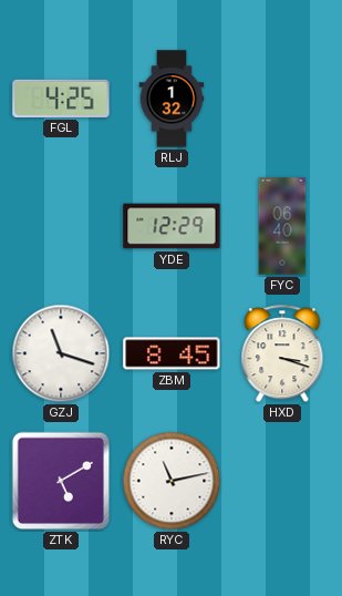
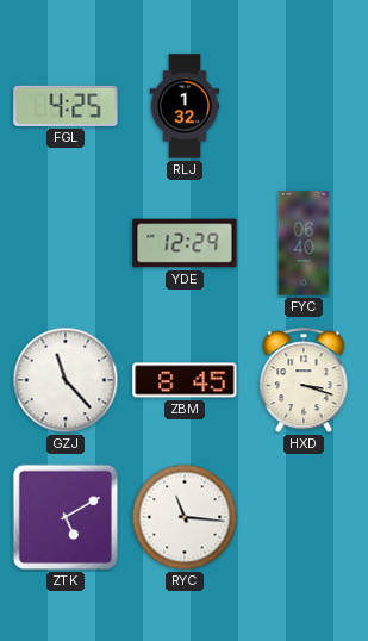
GZJ: 11:18 -> 11:23 (66, 380)
RYC: 11:13 -> 11:16 (185, 517)
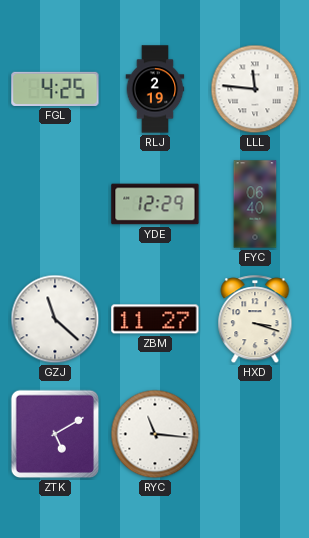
RLJ: 1:32 -> 2:19 (155, 89)
LLL: none -> 11:46 (255, 89)
GZJ: 11:23 -> 11:22 (55, 319)
ZBM: 8:45 -> 11:27 (155, 319)
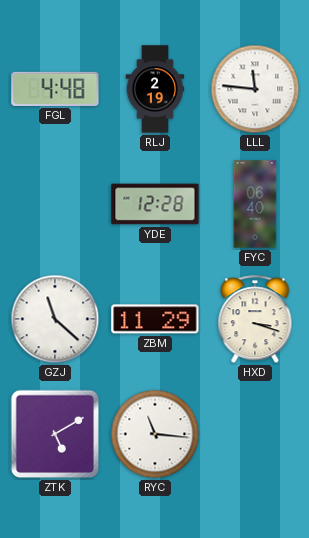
FGL: 4:25 -> 4:48 (55, 89)
YDE: 12:29 -> 12:28 (155, 204)
ZBM: 11:27 -> 11:29 (155, 319)
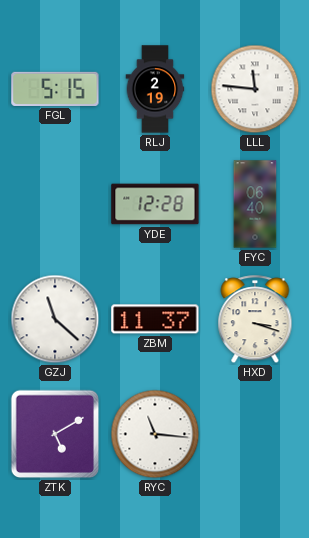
FGL: 4:48 -> 5:15 (55, 89)
ZBM: 11:29 -> 11:37 (155, 319)
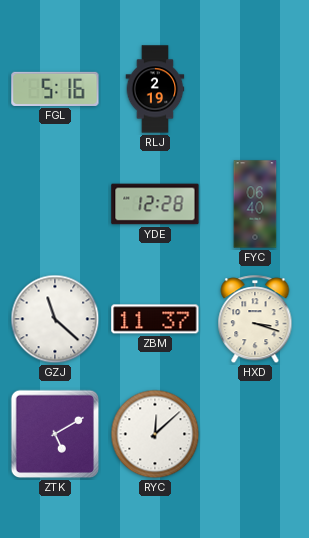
FGL: 5:15 -> 5:16 (55, 89)
LLL: 11:46 -> none (255, 89)
RYC: 11:16 -> 12:08 (155, 434)
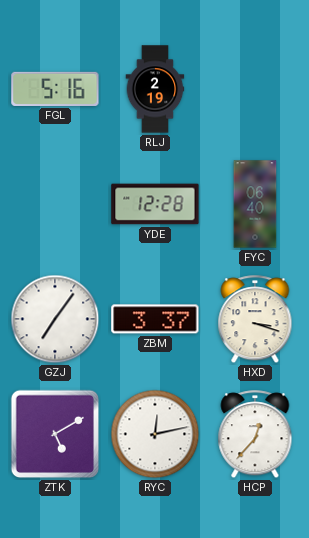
GZJ: 11:22 -> 7:06 (55, 319)
ZBM: 11:37 -> 3:37 (155, 319)
RYC: 12:08 -> 12:13 (155, 434)
HCP: none -> 12:37 (255, 435)
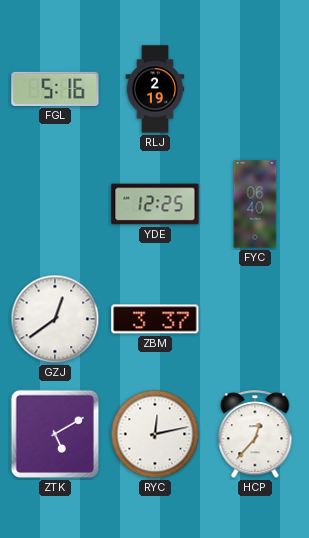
YDE: 12:28 -> 12:25 (155, 204)
GZJ: 7:06 -> 12:39 (55, 319)
HXD: 3:18 -> none (255, 320)
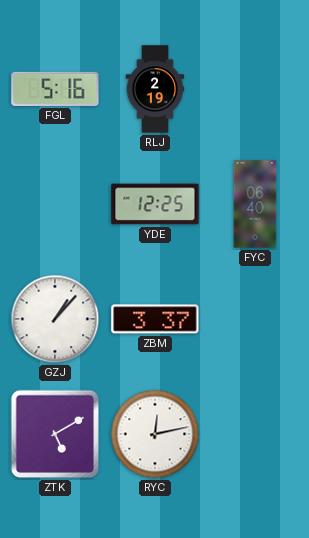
GZJ: 12:39 -> 1:07 (55, 319)
HCP: 12:37 -> none (255, 435)
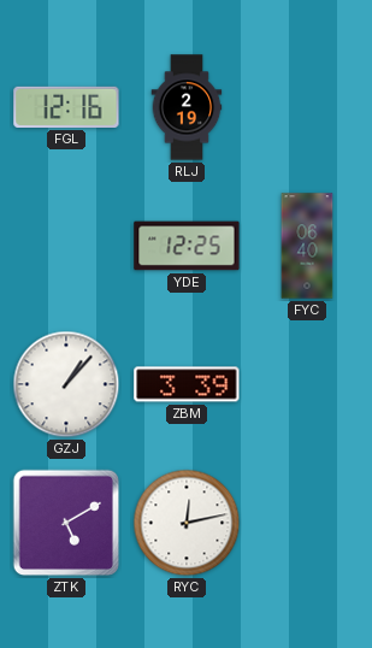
FGL: 5:16 -> 12:16 (66, 107)
ZBM: 3:37 -> 3:39 (187, 384)
